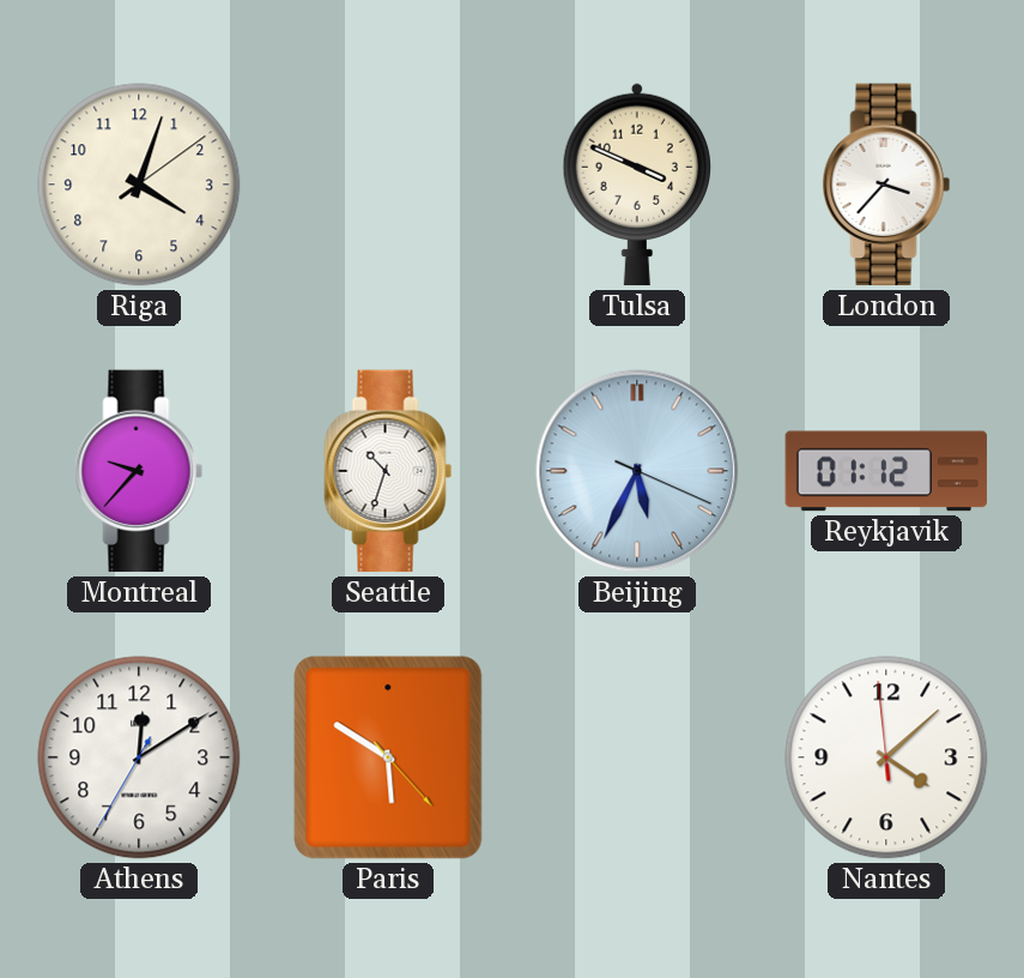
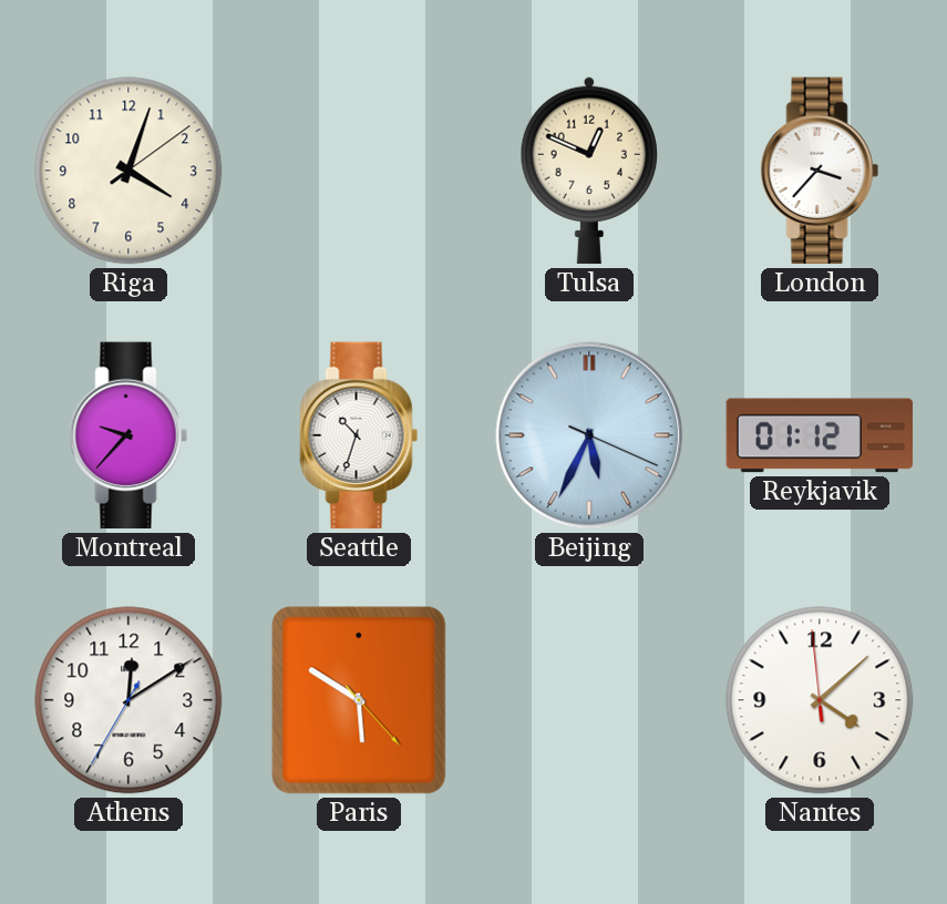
Tulsa: 3:49 -> 12:49 (589, 171)
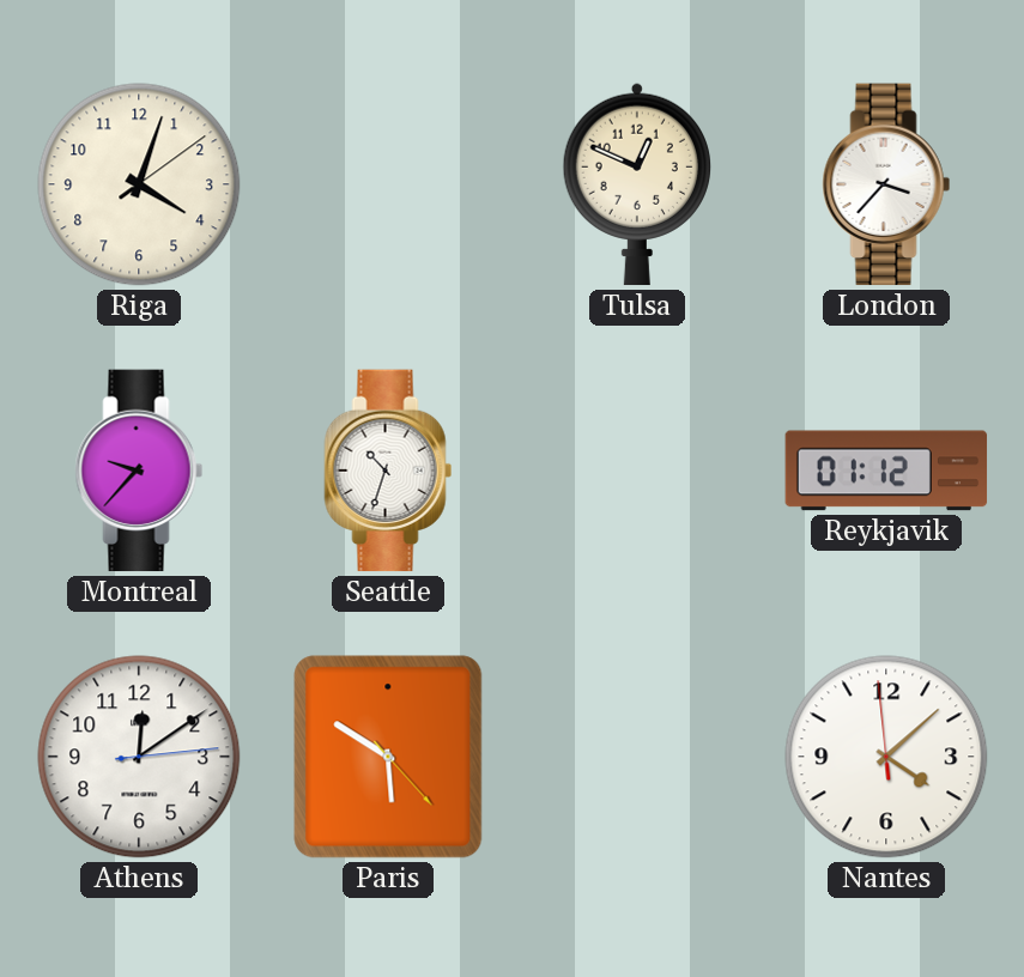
Beijing: 5:34 -> none (589, 435)
Athens: 12:09:35 -> 12:09:14 (139, 757)
